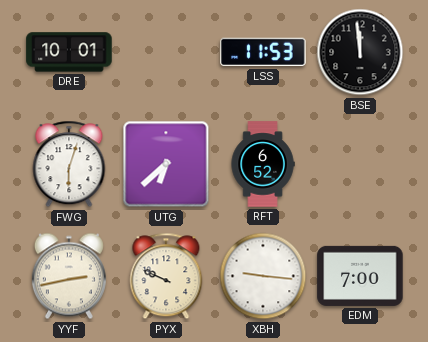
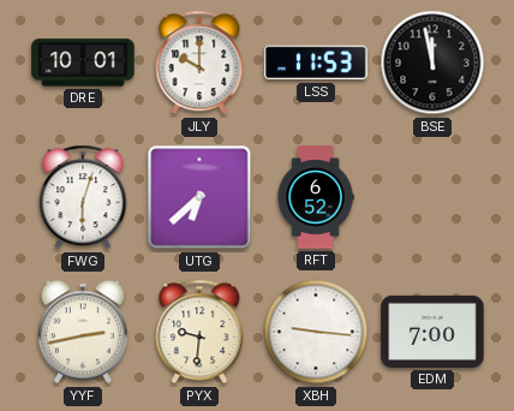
JLY: none -> 10:00 (199, 62)
BSE: 11:59 -> 11:58 (432, 62)
PYX: 9:49 -> 9:31 (199, 332)
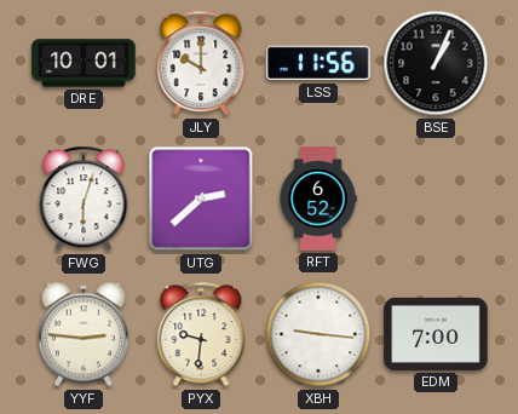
LSS: 11:53 -> 11:56 (318, 63)
BSE: 11:58 -> 1:04 (436, 63)
UTG: 6:38 -> 2:38 (201, 199)
YYF: 2:43 -> 2:46 (84, 334)
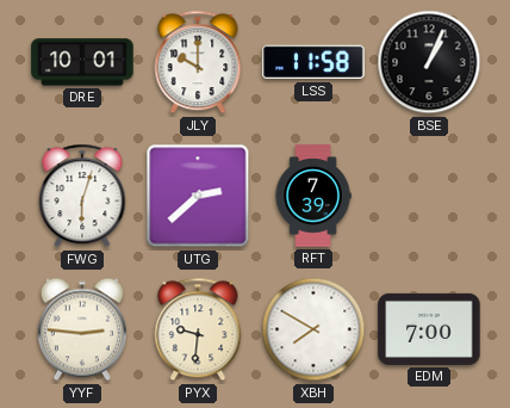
LSS: 11:56 -> 11:58 (313, 62)
RFT: 6:52 -> 7:39 (313, 196)
XBH: 9:16 -> 7:50 (313, 329)
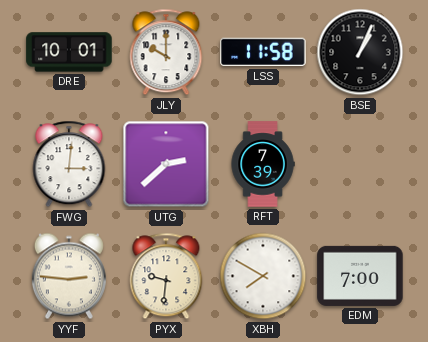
FWG: 6:03 -> 3:01 (69, 164)
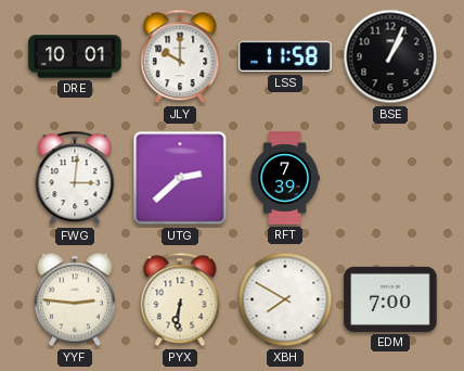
PYX: 9:31 -> 6:31 (180, 299)
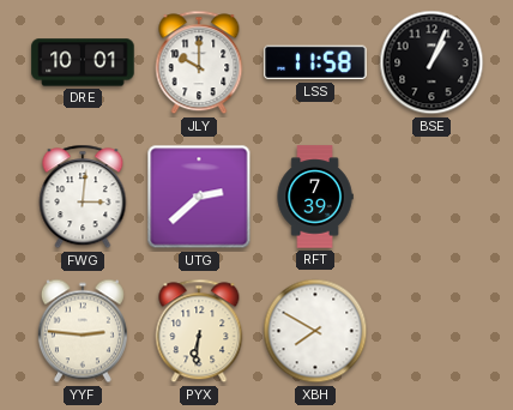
EDM: 7:00 -> none (390, 299)
